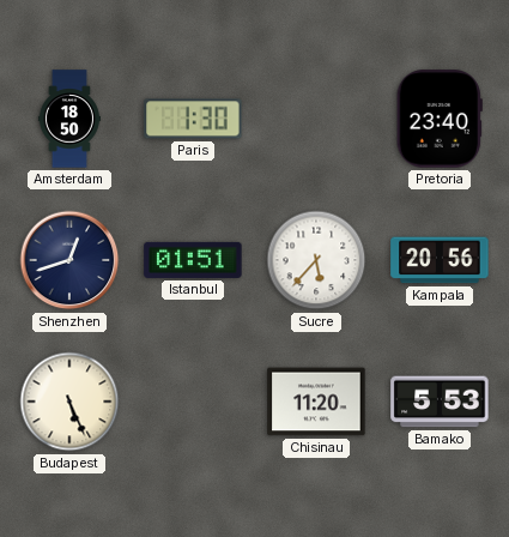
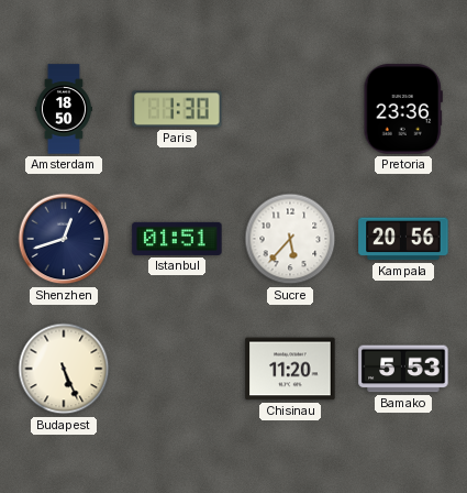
Pretoria: 23:40 -> 23:36 (403, 109)
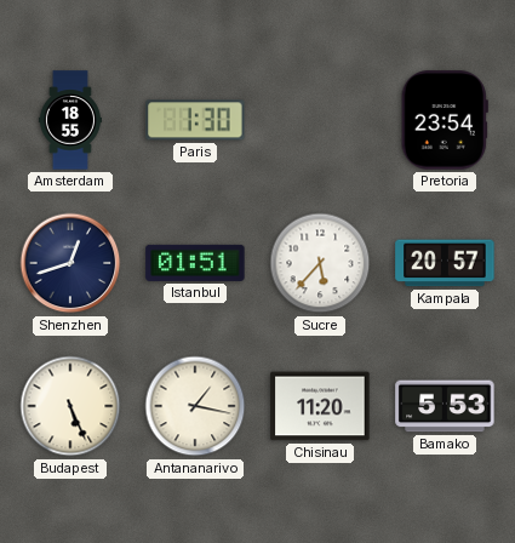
Amsterdam: 18:50 -> 18:55 (70, 120)
Pretoria: 23:36 -> 23:54 (445, 120)
Kampala: 20:56 -> 20:57 (445, 263)
Antananarivo: none -> 1:17 (195, 406)
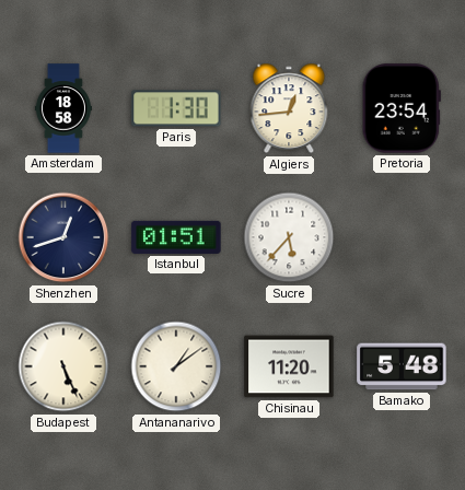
Amsterdam: 18:55 -> 18:58 (63, 108)
Algiers: none -> 12:44 (289, 108)
Kampala: 20:57 -> none (445, 263)
Antananarivo: 1:17 -> 1:09 (176, 366)
Bamako: 5:53 -> 5:48 (402, 366)
